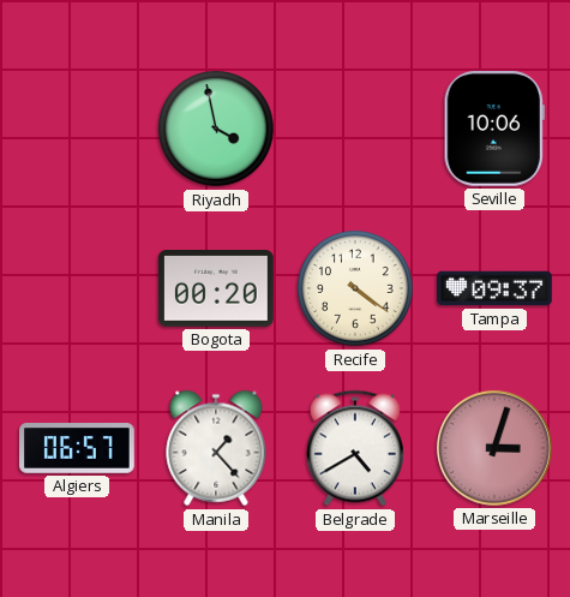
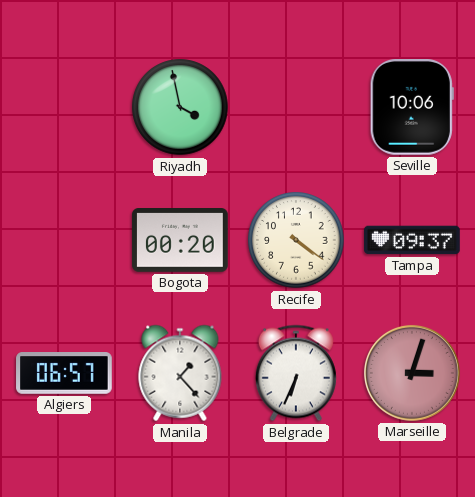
Belgrade: 4:40 -> 6:34 (296, 373)
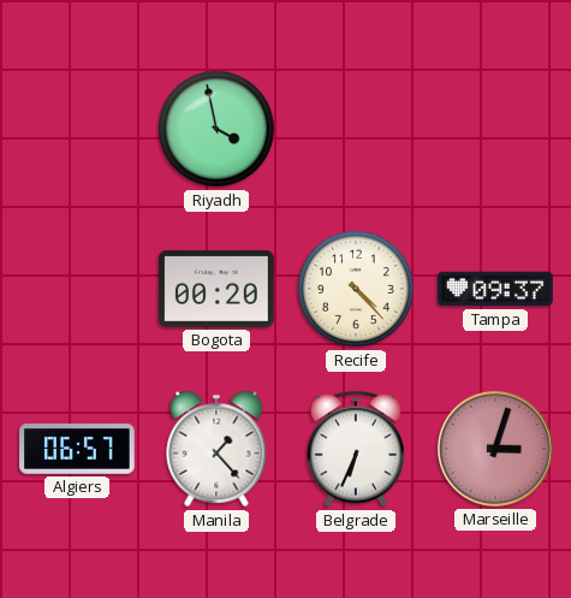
Seville: 10:06 -> none (412, 108)
Recife: 4:21 -> 4:23 (356, 289)
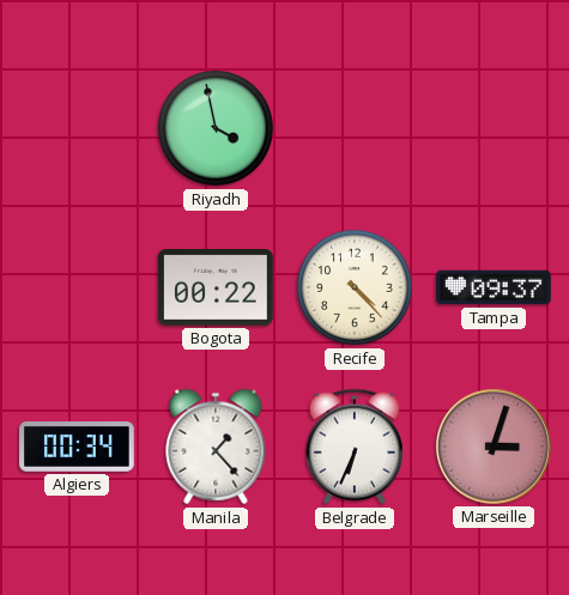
Bogota: 00:20 -> 00:22 (216, 289)
Algiers: 06:57 -> 00:34 (77, 447)
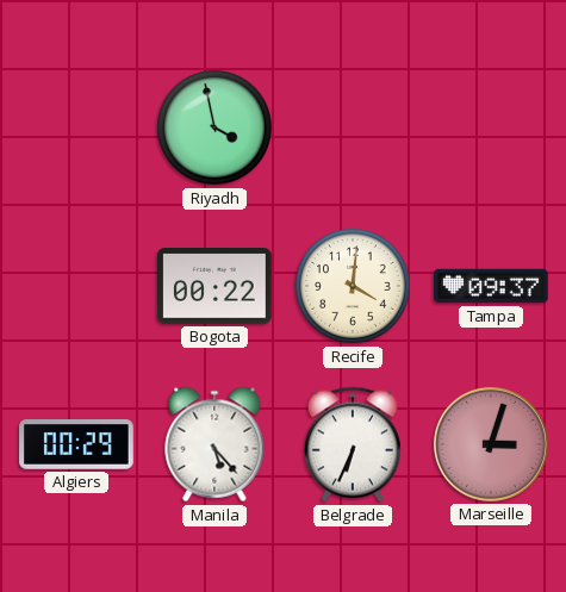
Recife: 4:23 -> 4:01 (353, 286)
Algiers: 00:34 -> 00:29 (76, 444)
Manila: 1:23 -> 5:23 (214, 444)
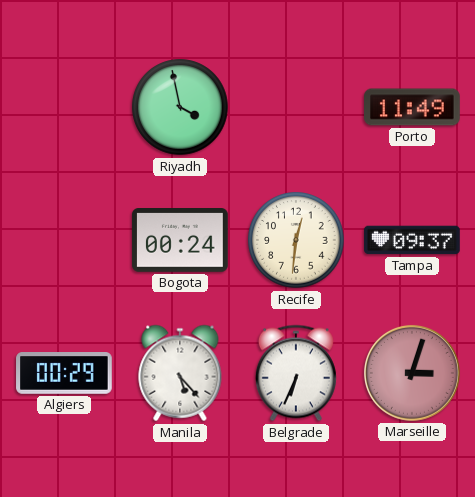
Porto: none -> 11:49 (412, 107)
Bogota: 00:22 -> 00:24 (180, 241)
Recife: 4:01 -> 12:31 (296, 240)
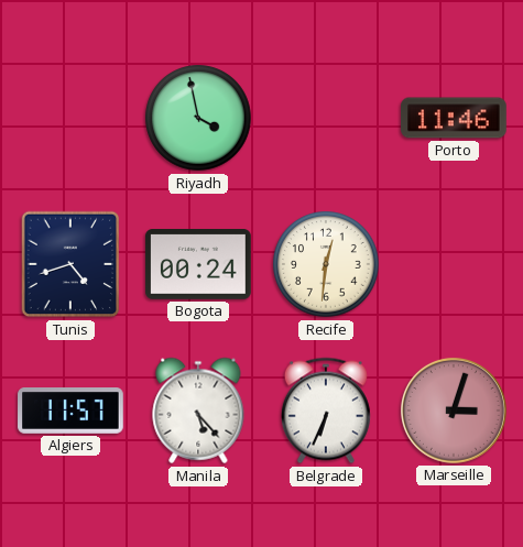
Porto: 11:49 -> 11:46 (454, 118)
Tunis: none -> 4:42 (70, 264)
Tampa: 09:37 -> none (412, 240)
Algiers: 00:29 -> 11:57 (70, 411)
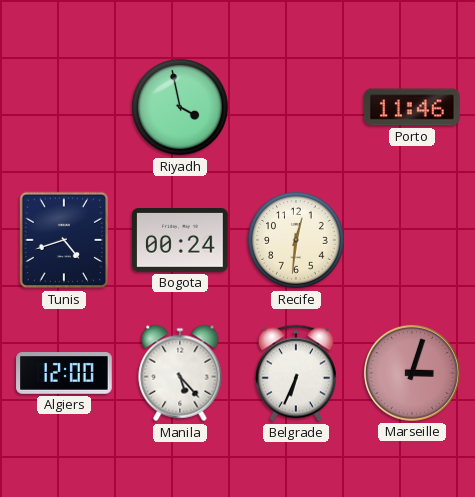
Algiers: 11:57 -> 12:00 (64, 373)
